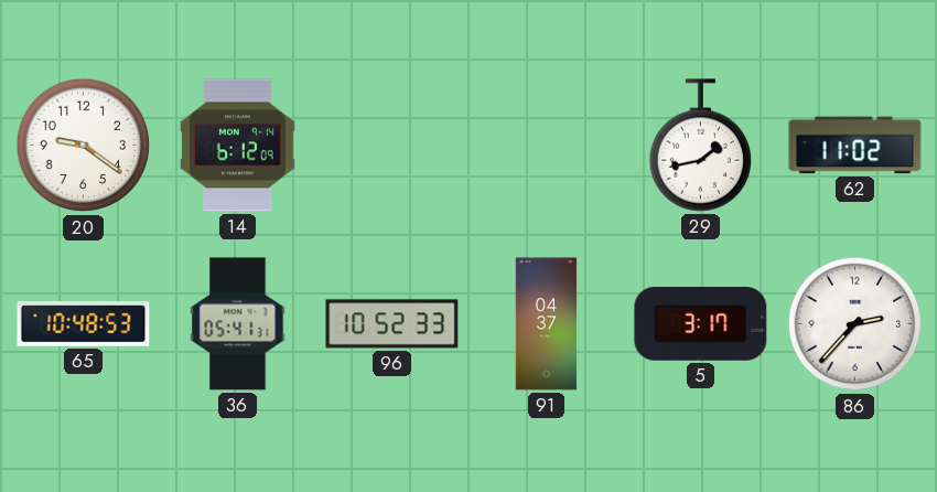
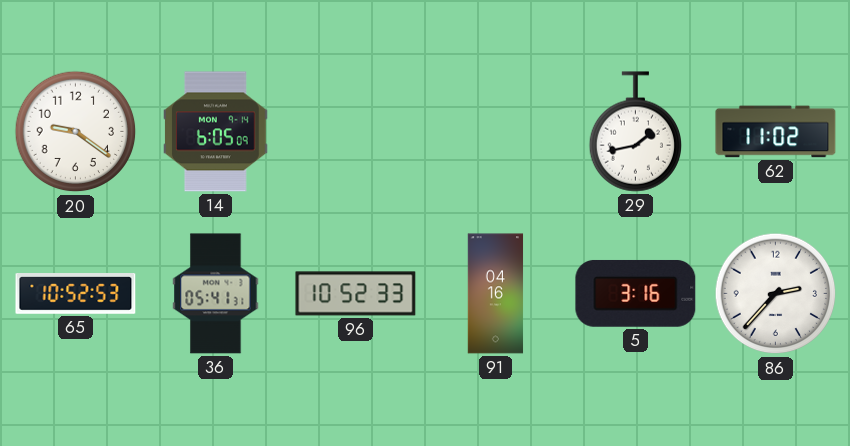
14: 6:12 -> 6:05 (216, 132)
65: 10:48 -> 10:52 (76, 294)
91: 04:37 -> 04:16 (496, 294)
5: 3:17 -> 3:16 (636, 294)
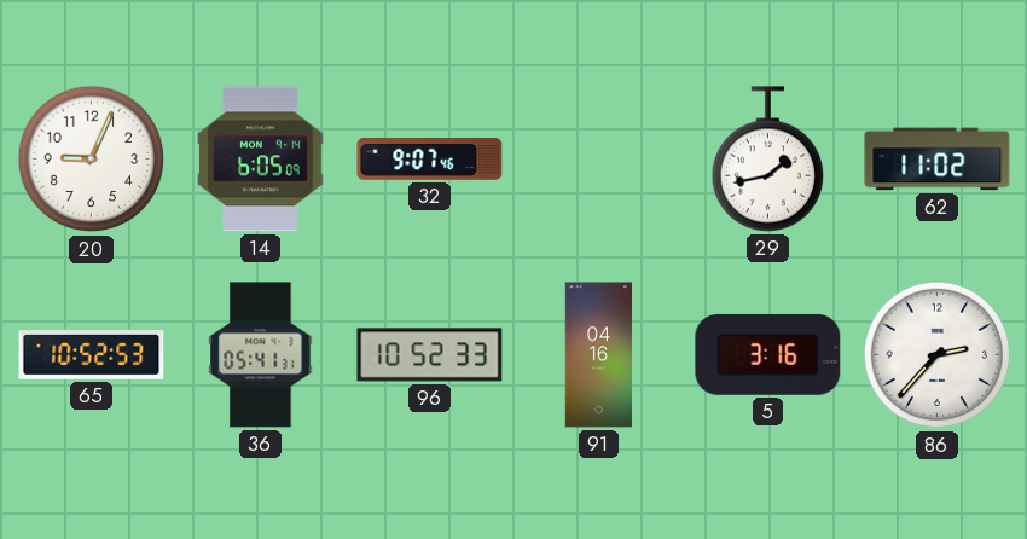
20: 9:21 -> 9:04 (92, 160)
32: none -> 9:07 (430, 160)
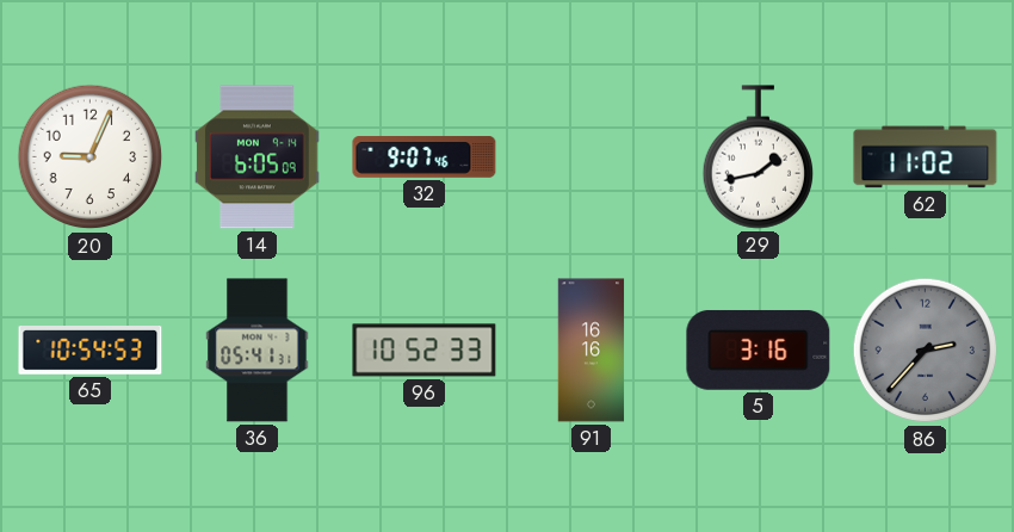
65: 10:52 -> 10:54 (91, 351)
91: 04:16 -> 16:16 (592, 351)
86 dial: white -> grey (926, 351)
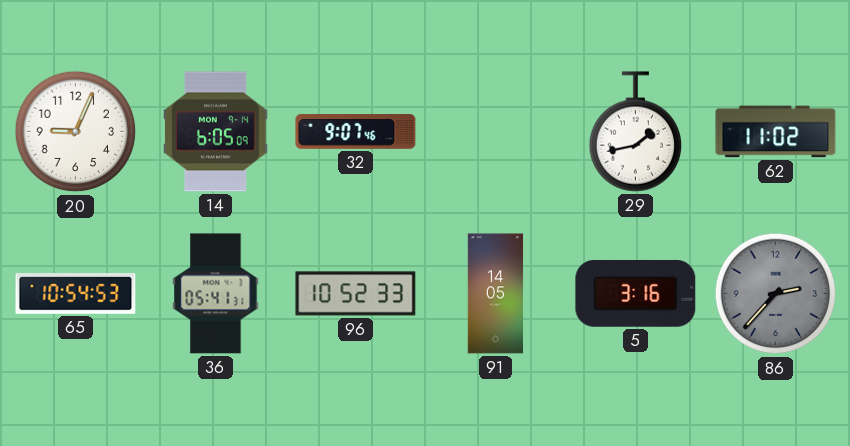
91: 16:16 -> 14:05 (496, 294)
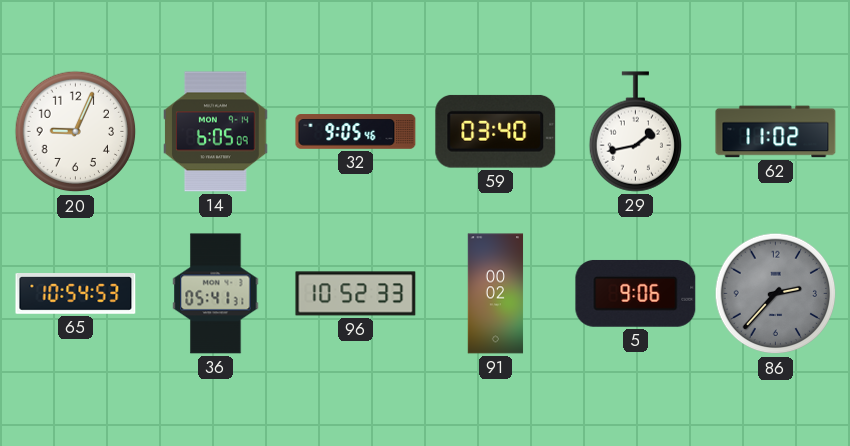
32: 9:07 -> 9:05 (356, 132)
59: none -> 03:40 (496, 131)
91: 14:05 -> 00:02 (496, 294)
5: 3:16 -> 9:06 (636, 294)
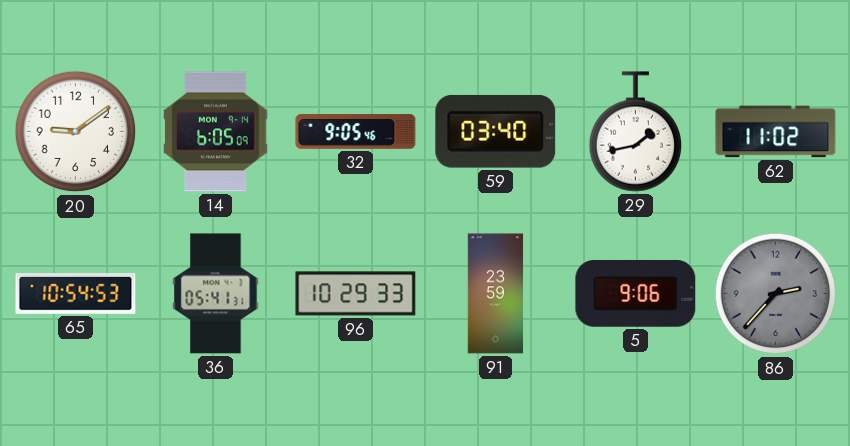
20: 9:04 -> 9:09 (76, 132)
96: 10:52 -> 10:29 (356, 294)
91: 00:02 -> 23:59 (496, 294)
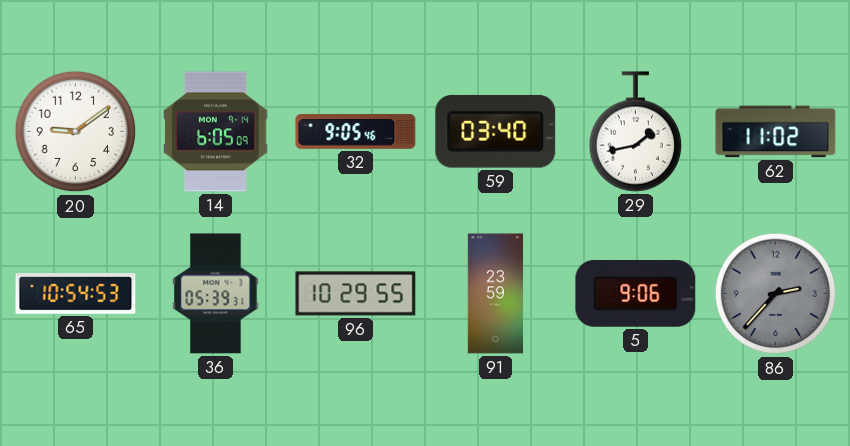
36: 05:41 -> 05:39 (216, 294)
96: 10:29:33 -> 10:29:55 (356, 294)
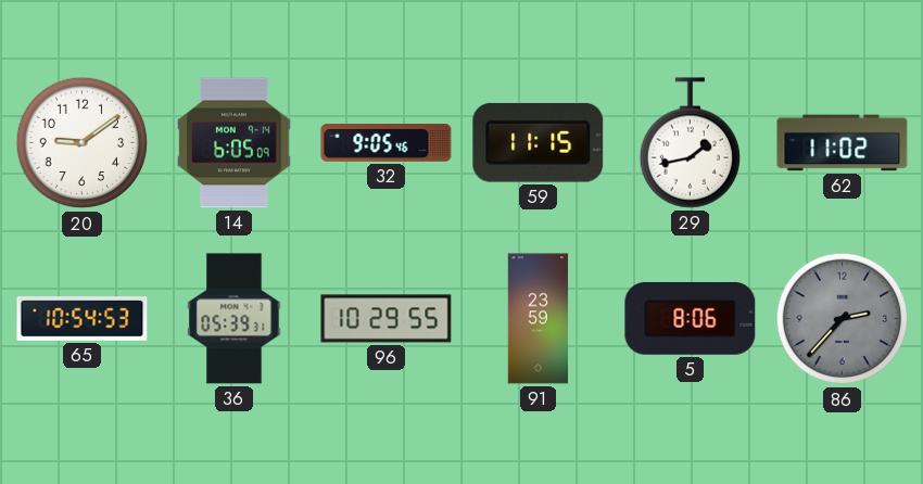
59: 03:40 -> 11:15 (539, 142)
5: 9:06 -> 8:06 (691, 319)
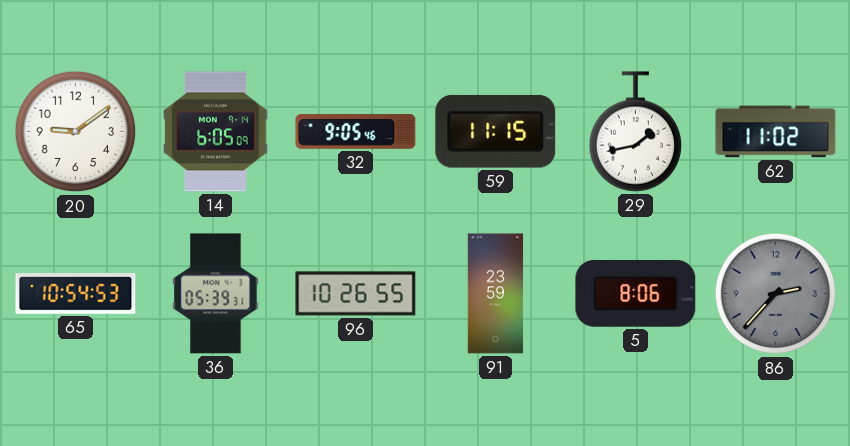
96: 10:29 -> 10:26 (356, 294)
